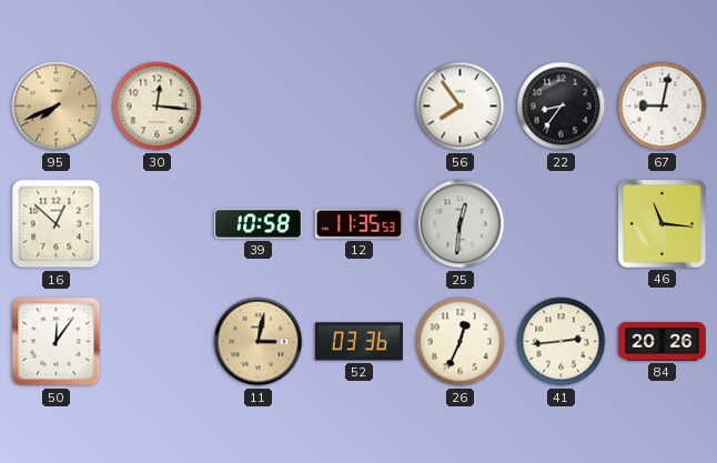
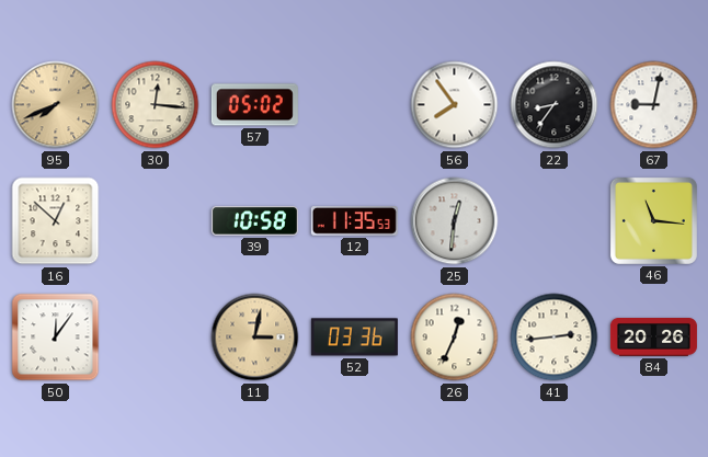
57: none -> 05:02 (254, 105)
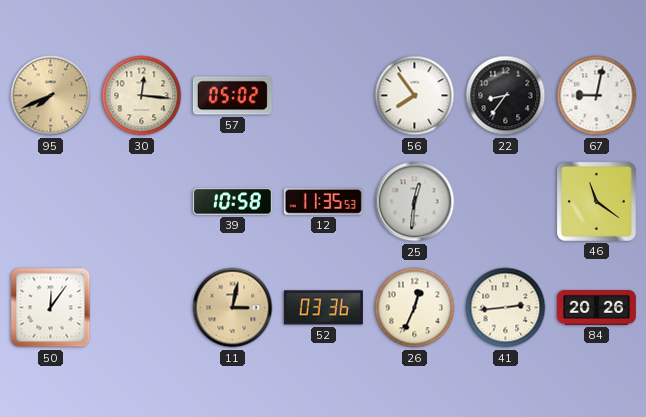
16: 12:52 -> none (56, 221)
46: 11:16 -> 11:21 (596, 201)
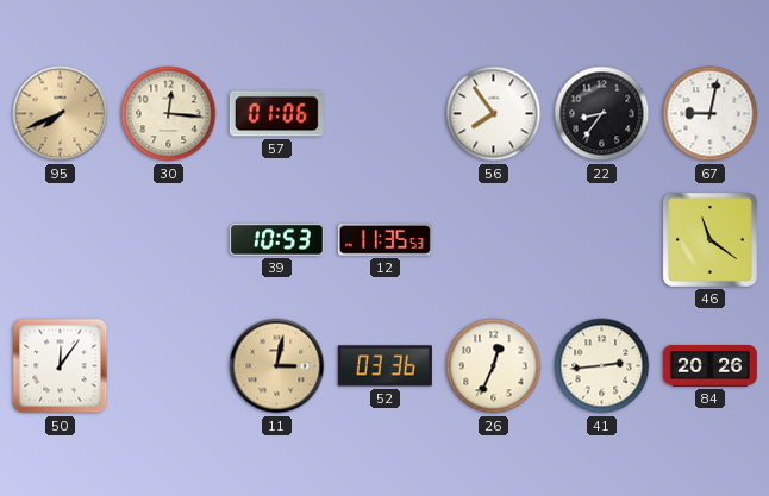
57: 05:02 -> 01:06 (276, 114)
39: 10:58 -> 10:53 (276, 240)
25: 12:31 -> none (415, 202)
